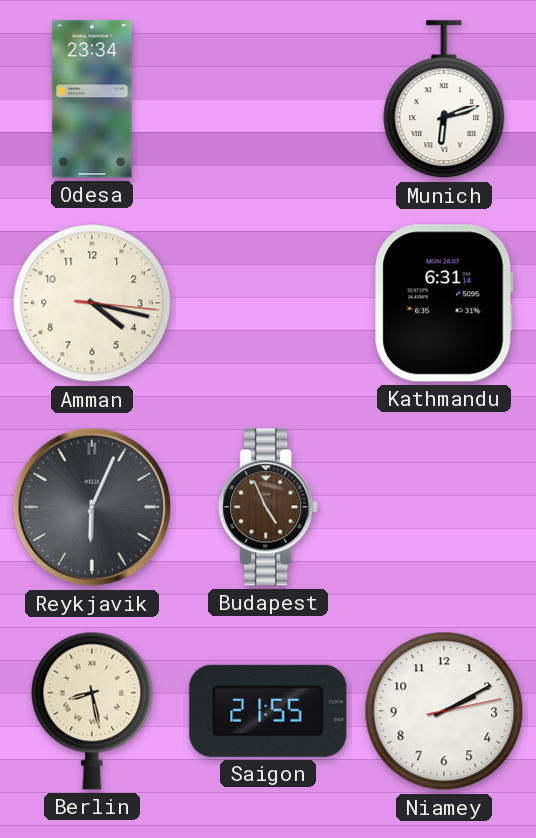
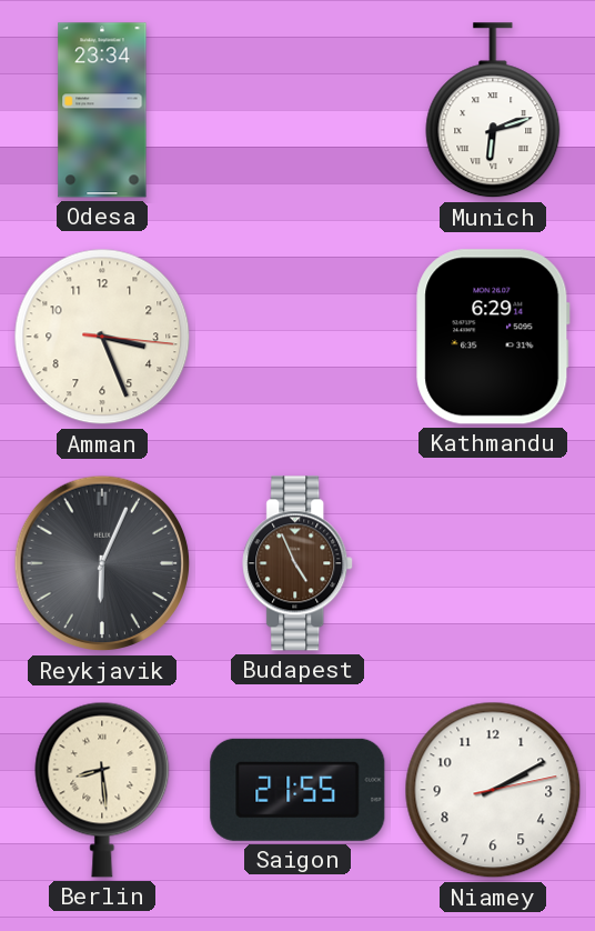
Amman: 4:17 -> 3:26 (102, 337)
Kathmandu: 6:31 -> 6:29 (493, 337)
Berlin: 8:28 -> 8:29 (102, 790)
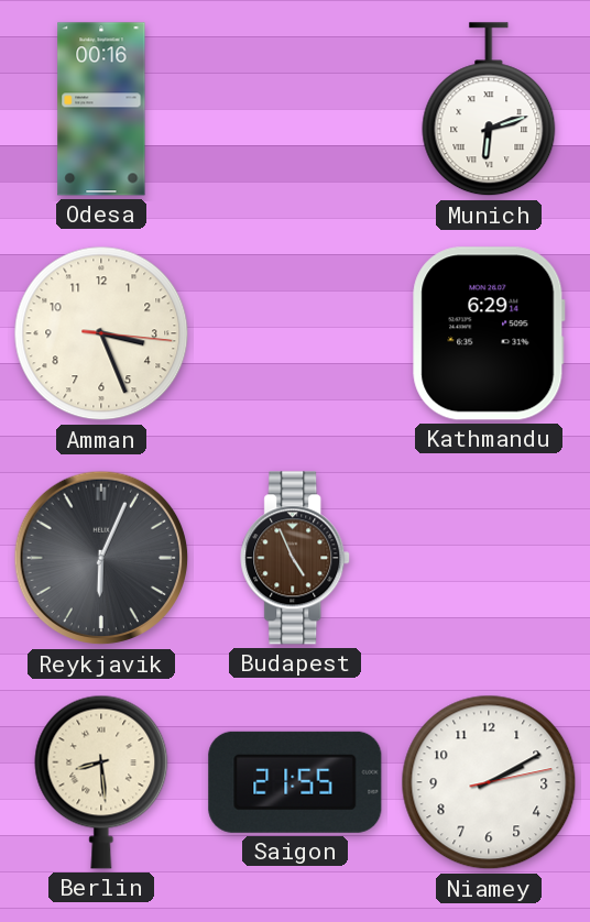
Odesa: 23:34 -> 00:16 (101, 109)
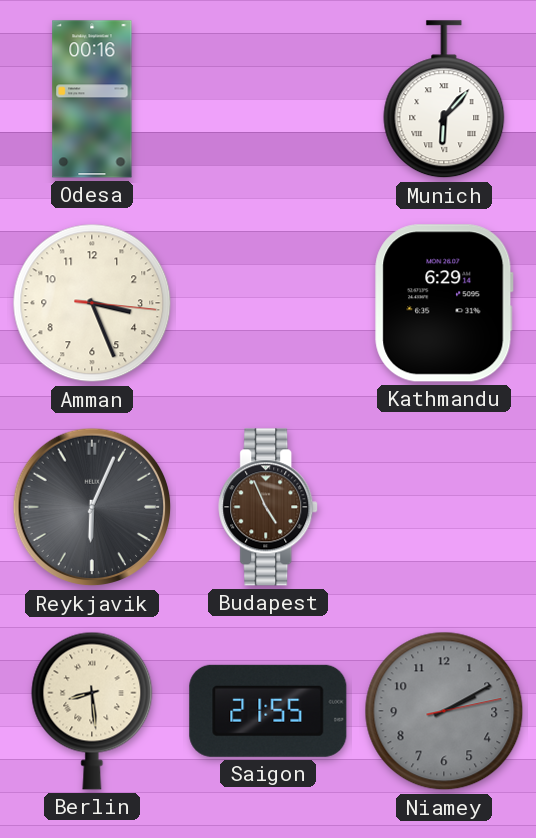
Munich: 6:12 -> 6:07 (444, 100)
Niamey dial: white -> grey (444, 711)
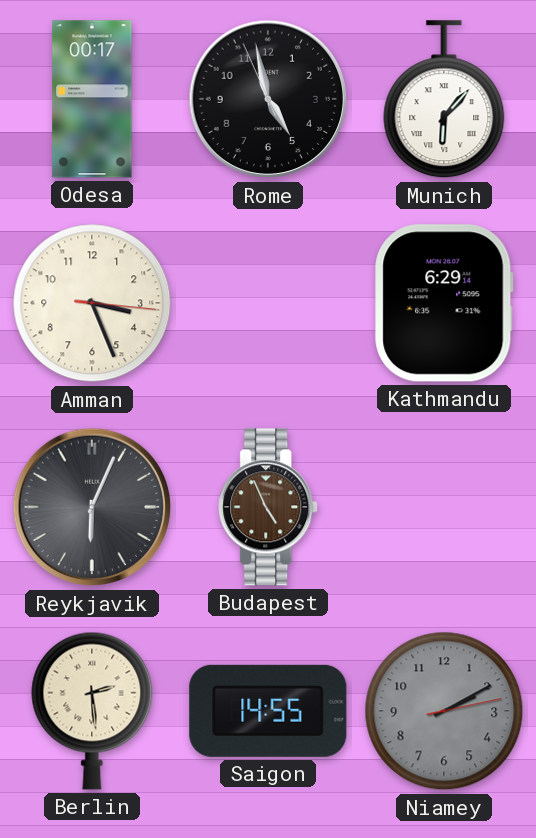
Odesa: 00:16 -> 00:17 (92, 99)
Rome: none -> 4:57 (268, 99)
Berlin: 8:29 -> 2:29 (92, 711)
Saigon: 21:55 -> 14:55 (268, 711)
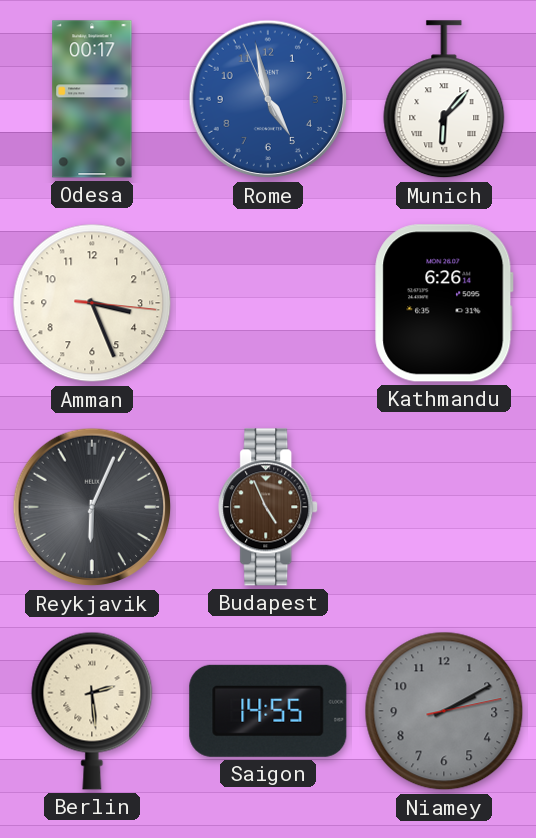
Rome dial: black -> blue (268, 99)
Kathmandu: 6:29 -> 6:26 (444, 303)
